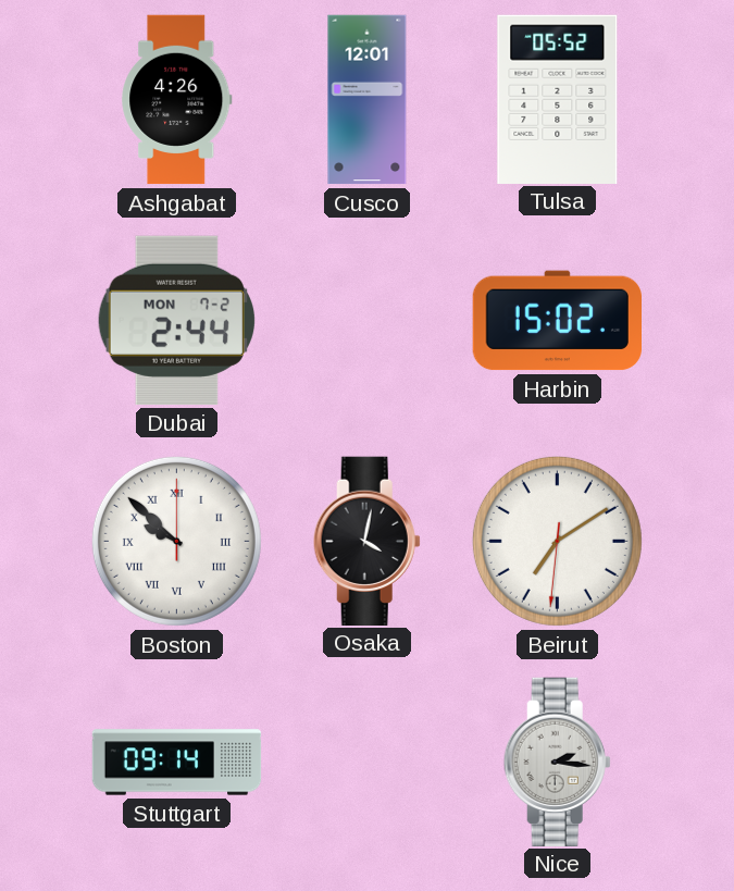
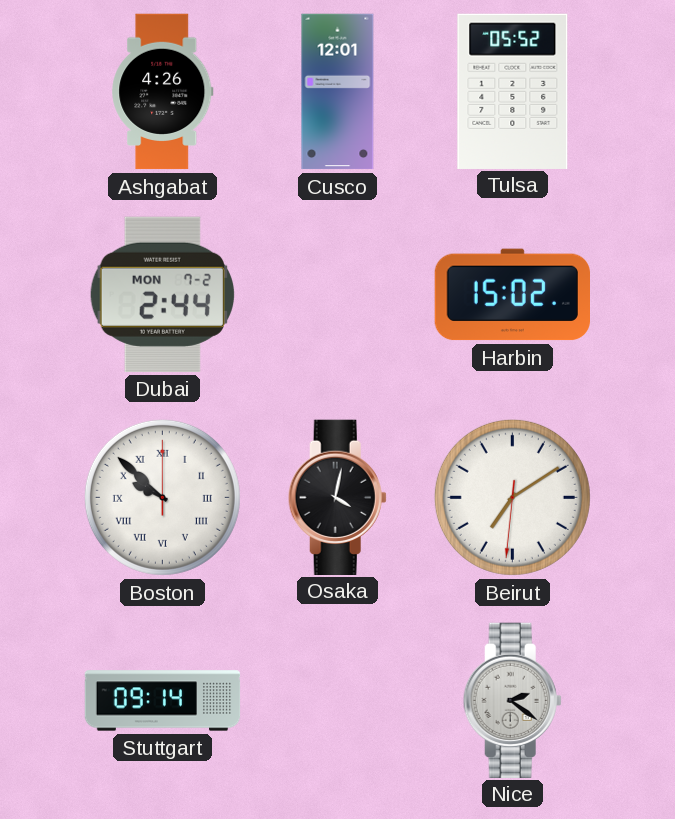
Nice: 2:16 -> 2:21 (512, 700)
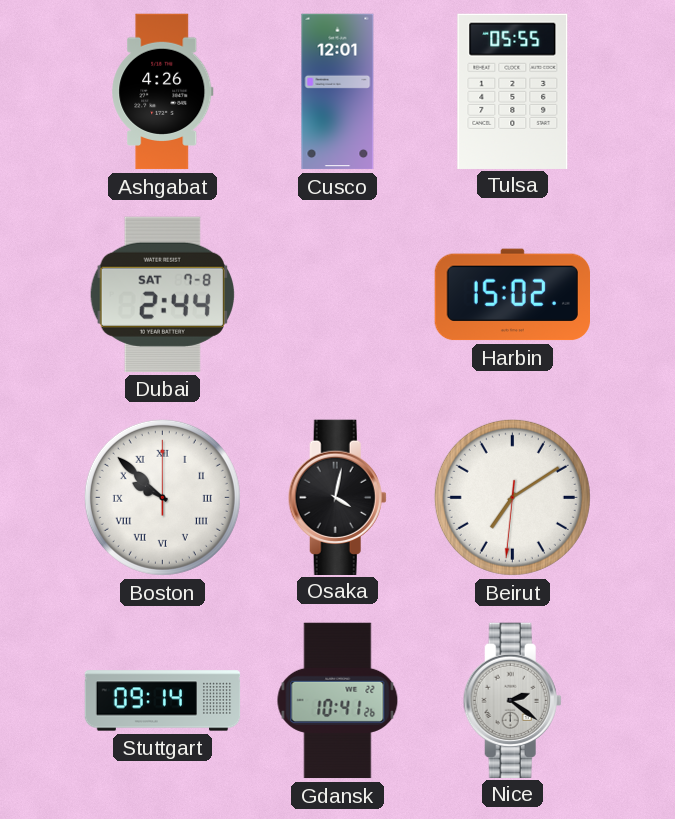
Tulsa: 05:52 -> 05:55 (513, 91)
Dubai date: MON 7-2 -> SAT 7-8 (162, 294)
Gdansk: none -> 10:41 (338, 701)
